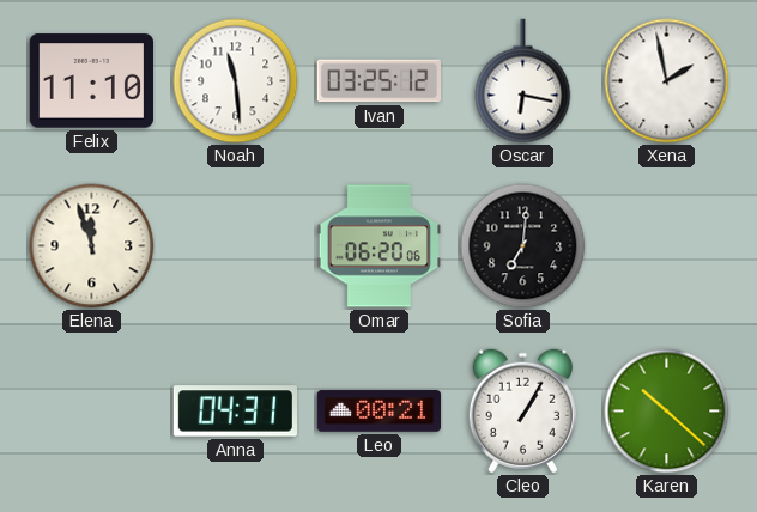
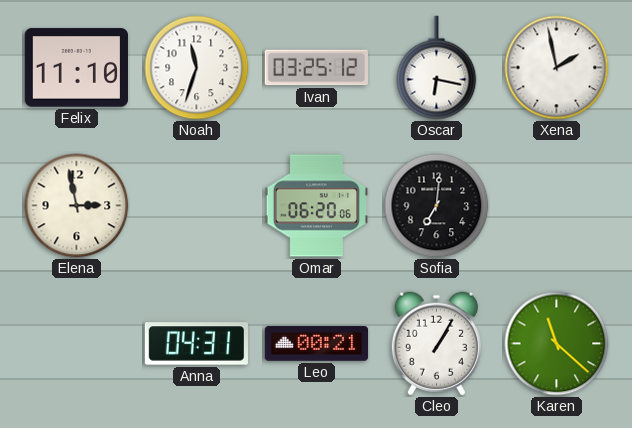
Noah: 11:29 -> 11:33 (197, 68)
Elena: 11:57 -> 2:58 (77, 206)
Karen: 10:22 -> 11:22 (557, 344)
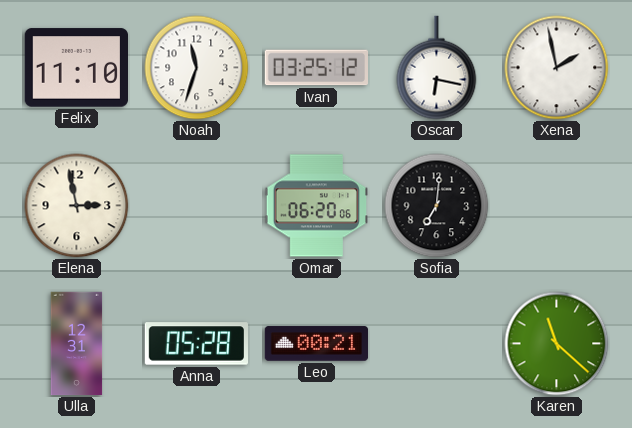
Ulla: none -> 12:31 (77, 344)
Anna: 04:31 -> 05:28 (196, 344)
Cleo: 1:05 -> none (436, 344)
